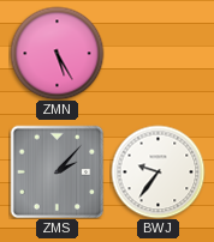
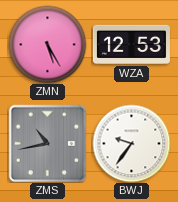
WZA: none -> 12:53 (131, 44)
ZMS: 2:07 -> 10:43 (47, 143)
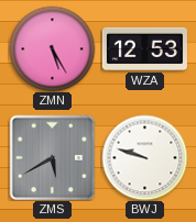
ZMS: 10:43 -> 5:40 (52, 157)
BWJ: 9:36 -> 9:48 (144, 157)
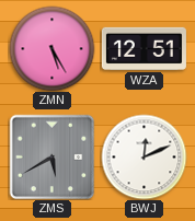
WZA: 12:53 -> 12:51 (144, 48)
BWJ: 9:48 -> 12:11 (144, 156)
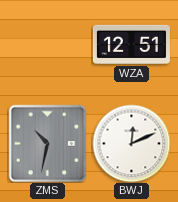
ZMN: 5:25 -> none (51, 48)
ZMS: 5:40 -> 10:32 (47, 143)
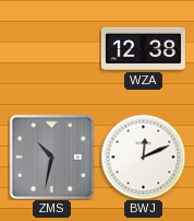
WZA: 12:51 -> 12:38 (143, 48)
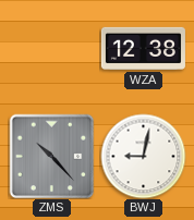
ZMS: 10:32 -> 10:23 (51, 156)
BWJ: 12:11 -> 9:02 (143, 156)
